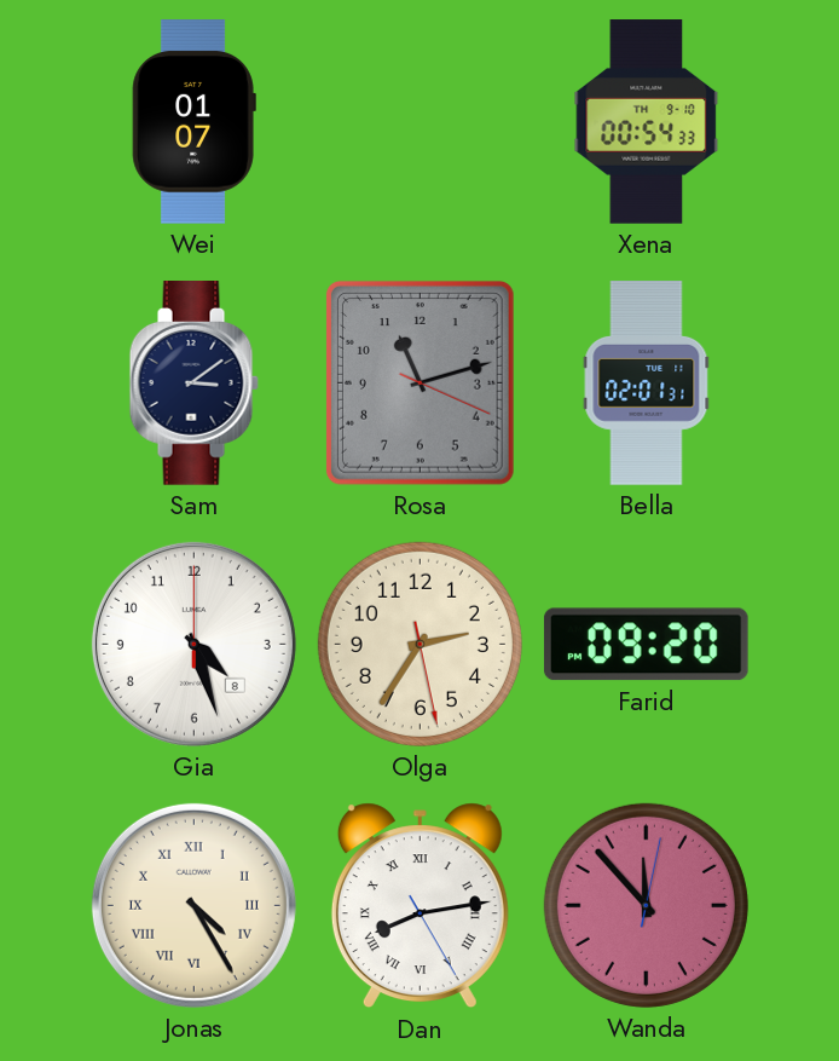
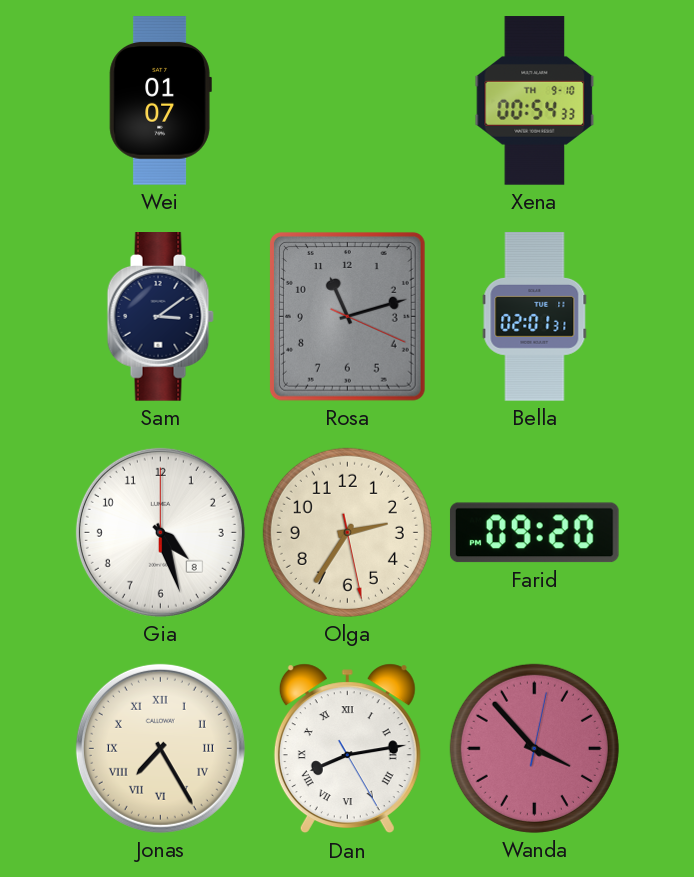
Jonas: 4:25 -> 7:25 (160, 748)
Wanda: 11:53 -> 3:53 (534, 748)
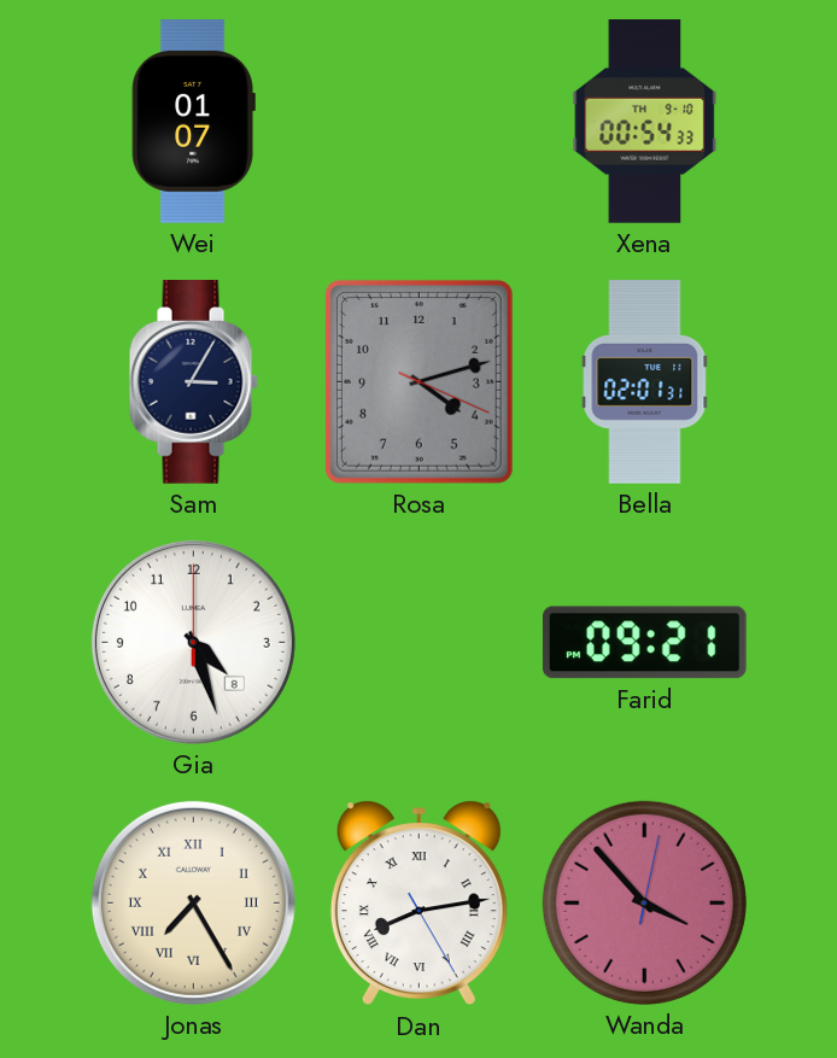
Sam: 3:09 -> 3:05 (193, 382)
Rosa: 11:12 -> 4:12 (418, 381)
Olga: 2:35 -> none (347, 532)
Farid: 09:20 -> 09:21 (644, 643)
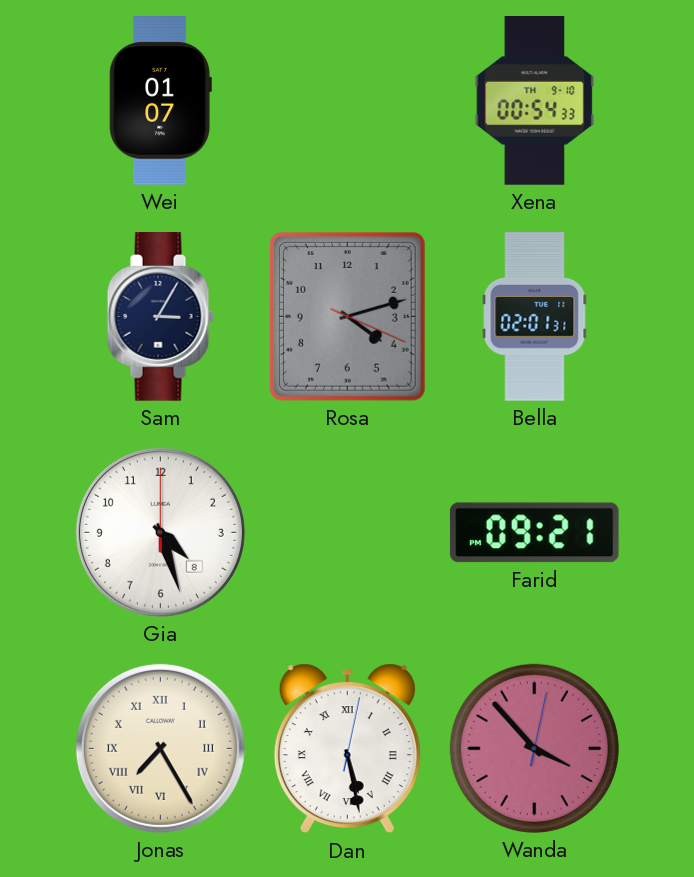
Dan: 8:13 -> 5:28 (347, 749)
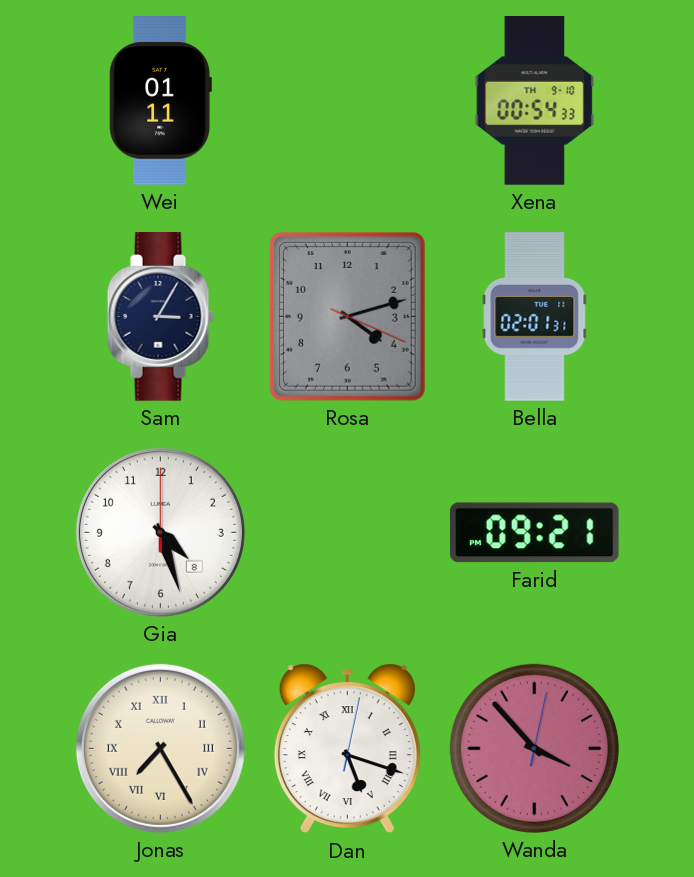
Wei: 01:07 -> 01:11 (160, 101)
Dan: 5:28 -> 5:18 (347, 749)
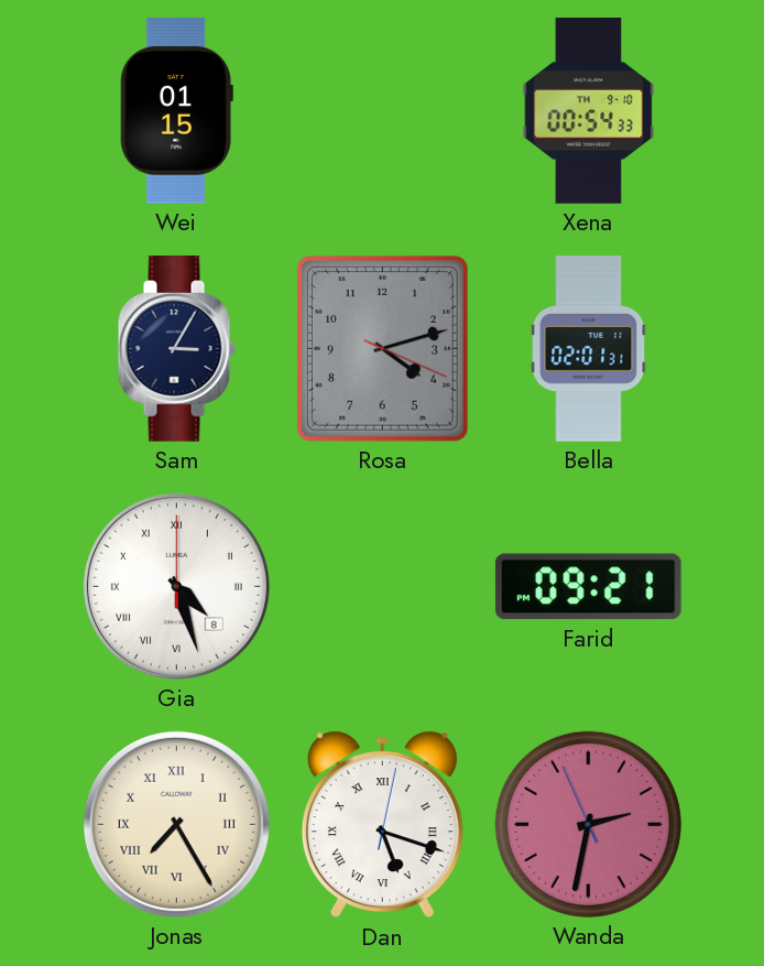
Wei: 01:11 -> 01:15 (176, 111)
Gia numerals: Arabic -> Roman (176, 586)
Wanda: 3:53 -> 2:31 (588, 824)
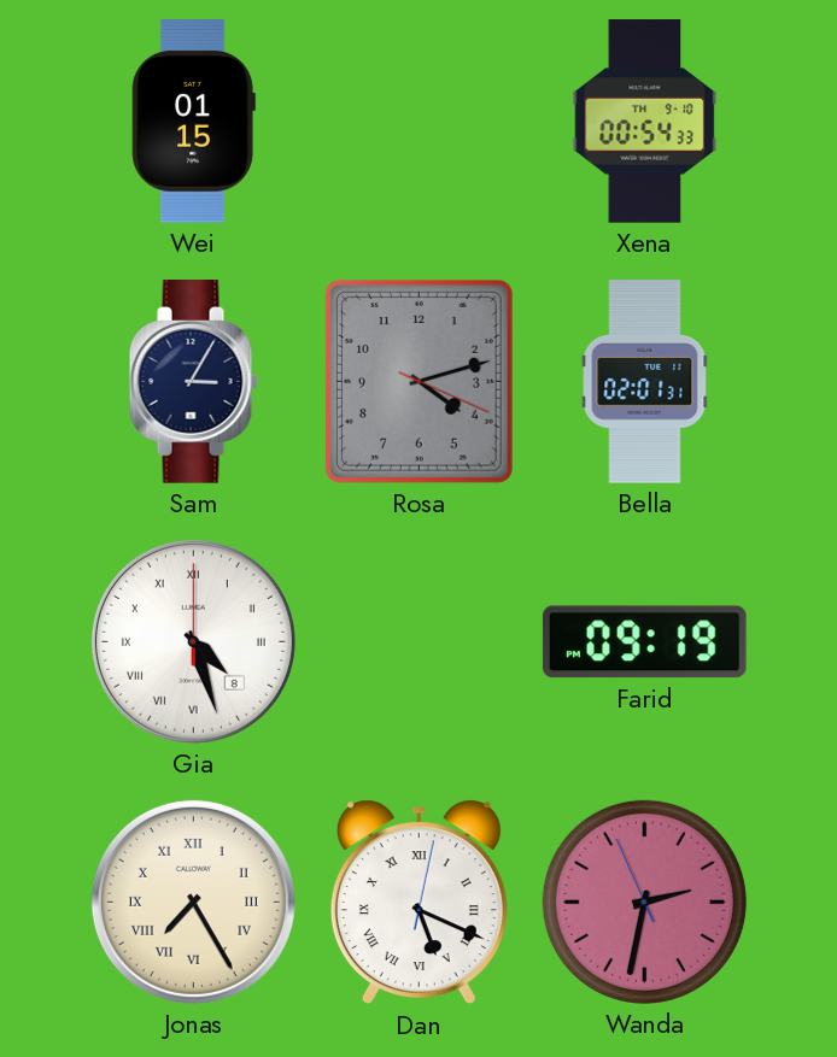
Farid: 09:21 -> 09:19 (644, 642)
Dan: 5:18 -> 5:19 (418, 903)
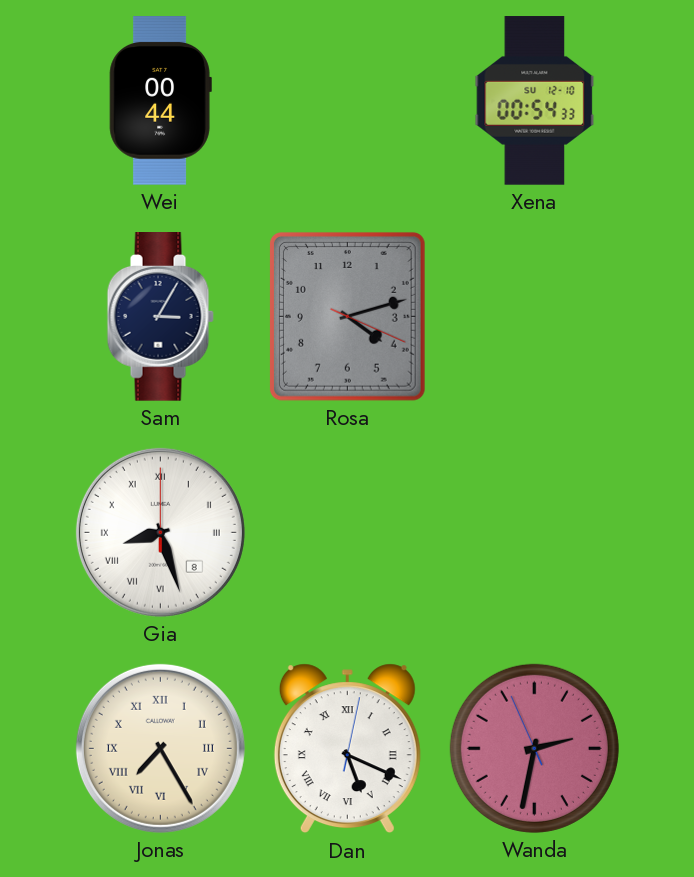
Wei: 01:15 -> 00:44 (160, 101)
Xena date: TH 9-10 -> SU 12-10 (535, 101)
Bella: 02:01 -> none (645, 382)
Gia: 4:27 -> 8:27 (160, 532)
Farid: 09:19 -> none (644, 642)
